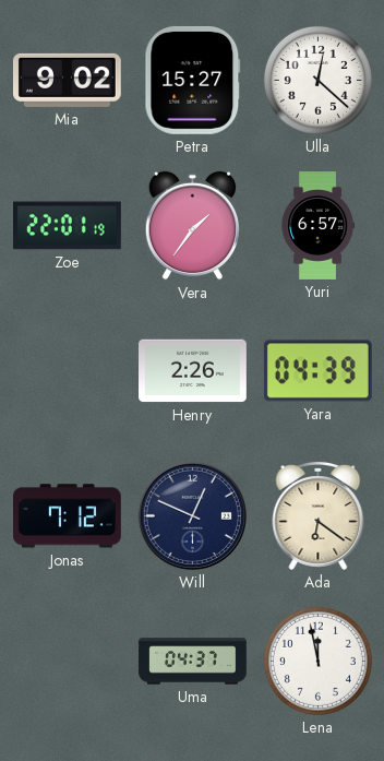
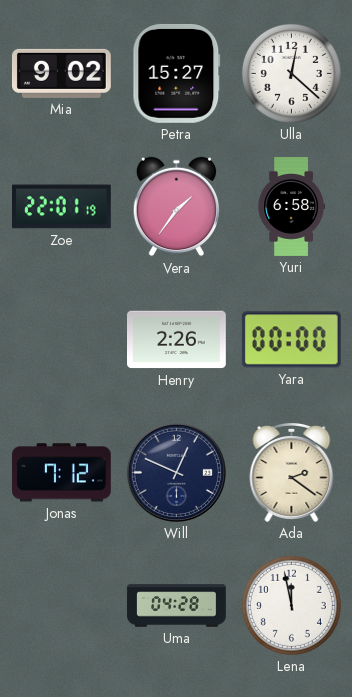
Yuri: 6:57 -> 6:58 (291, 207)
Yara: 04:39 -> 00:00 (291, 340)
Ada: 6:21 -> 2:21 (292, 472)
Uma: 04:37 -> 04:28 (177, 606)
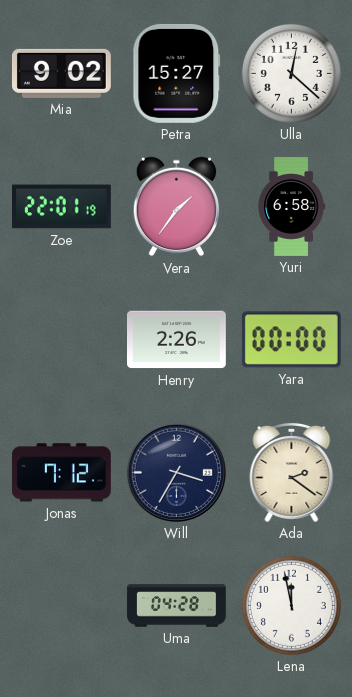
Will: 12:49 -> 3:35 (176, 472)
